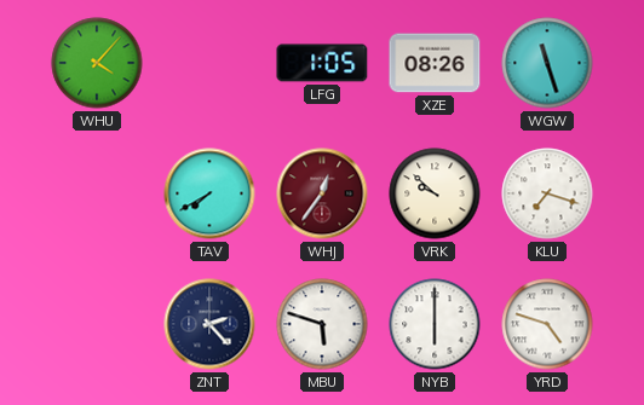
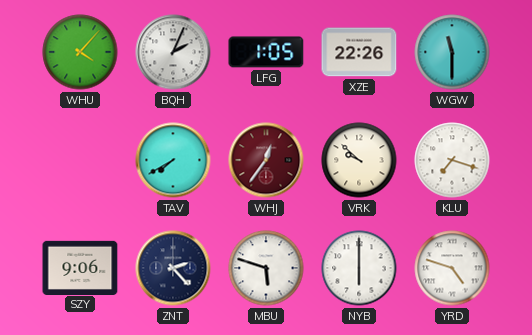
BQH: none -> 2:04 (173, 52)
XZE: 08:26 -> 22:26 (359, 52)
WGW: 11:27 -> 11:30 (452, 52)
SZY: none -> 9:06 (80, 267)
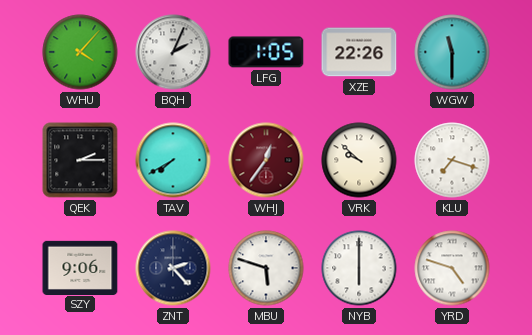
QEK: none -> 2:15 (80, 160)
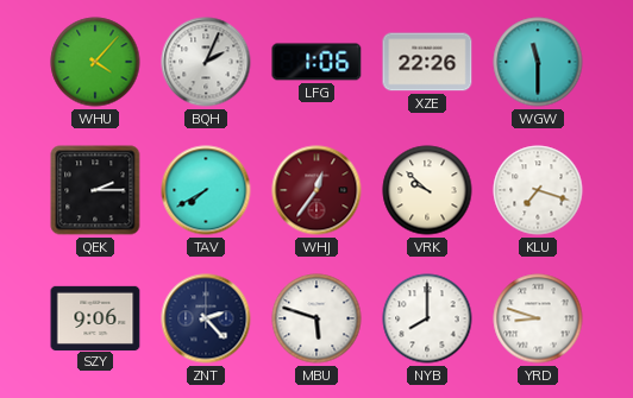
LFG: 1:05 -> 1:06 (316, 62)
NYB: 6:00 -> 8:00 (427, 318)
YRD: 4:48 -> 8:48 (538, 318)
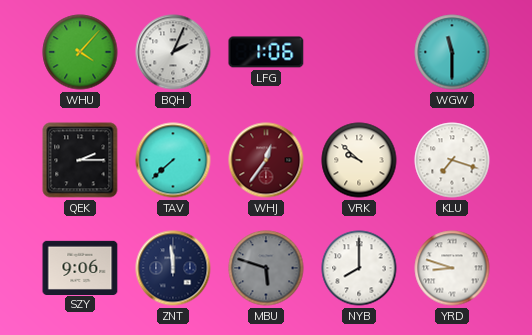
XZE: 22:26 -> none (427, 62)
TAV: 7:40 -> 7:38 (173, 160)
ZNT: 2:23 -> 11:59 (173, 268)
MBU dial: white -> grey (266, 268)
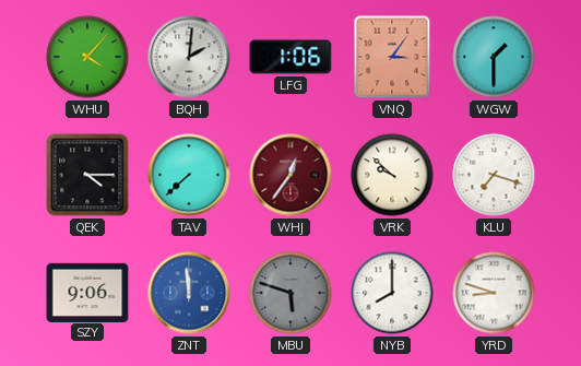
BQH: 2:04 -> 2:01 (189, 57)
VNQ: none -> 3:06 (392, 57)
WGW: 11:30 -> 1:30 (494, 57)
QEK: 2:15 -> 4:15 (87, 175)
ZNT dial: navy -> blue (189, 293)
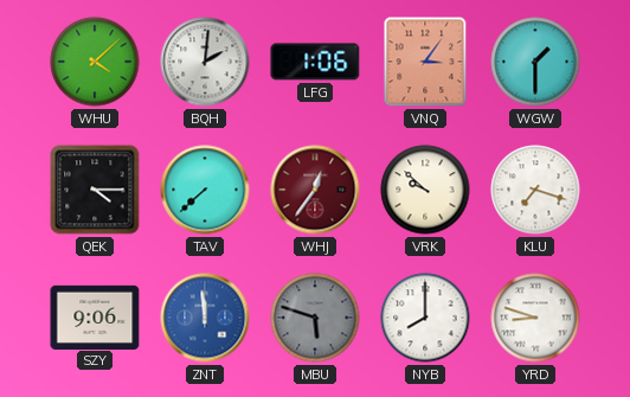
WHU: 4:07 -> 4:08 (95, 62)
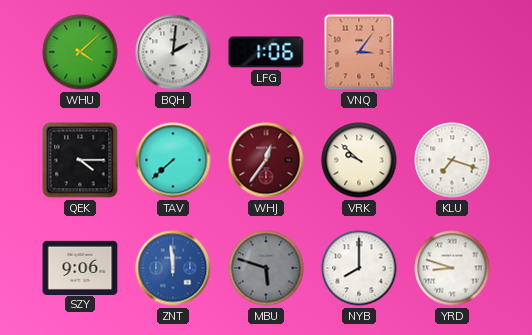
WGW: 1:30 -> none (535, 62)
